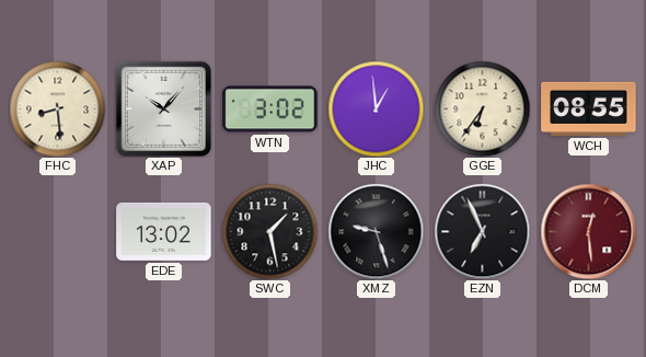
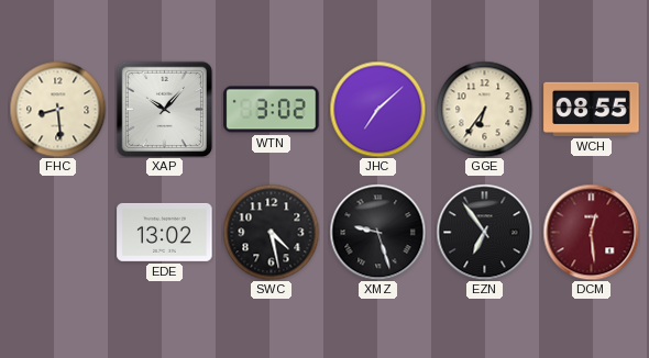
JHC: 12:59 -> 7:08 (377, 109)
SWC: 1:28 -> 4:28 (271, 232)
EZN: 6:56 -> 6:54 (484, 232)
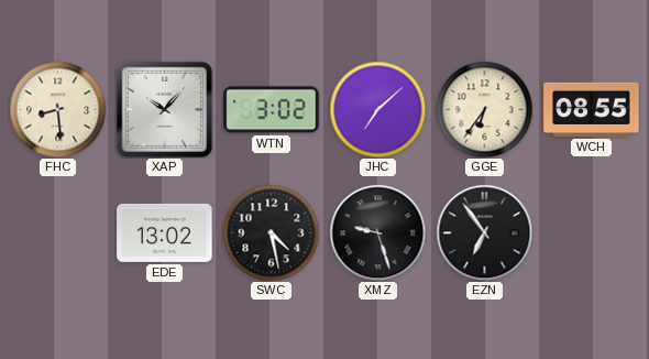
DCM: 12:29 -> none (591, 232)
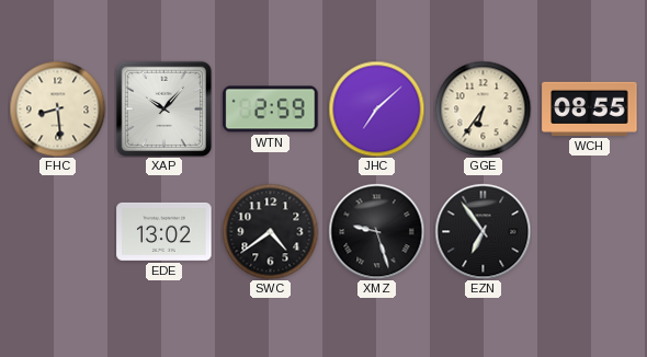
WTN: 3:02 -> 2:59 (271, 110)
SWC: 4:28 -> 4:39 (270, 231)
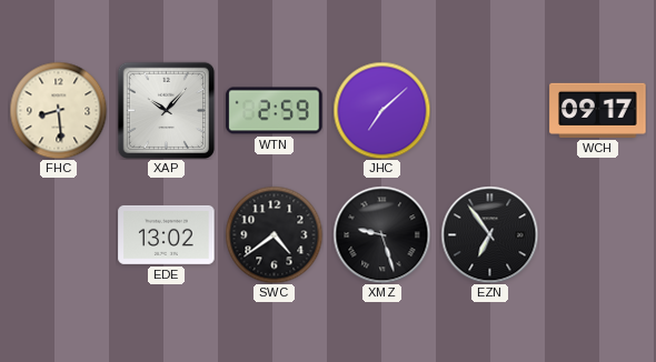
GGE: 6:36 -> none (483, 108)
WCH: 08:55 -> 09:17 (598, 110)
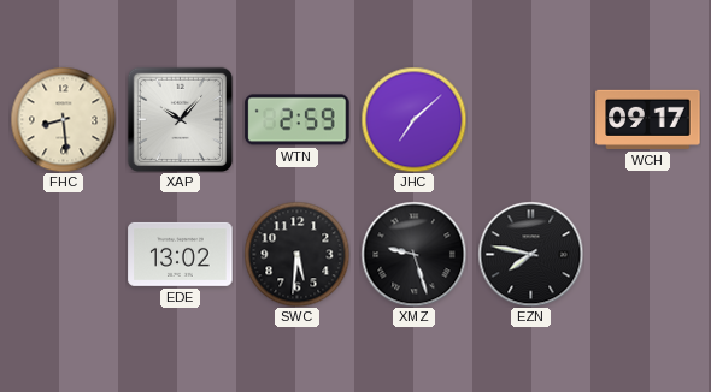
SWC: 4:39 -> 5:31 (296, 254)
EZN: 6:54 -> 7:47 (530, 254)
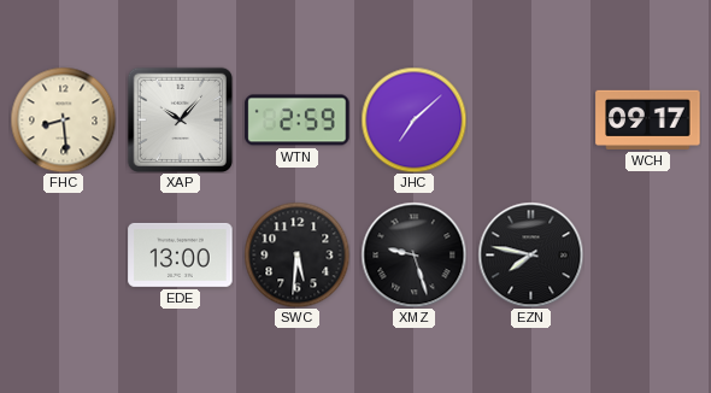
EDE: 13:02 -> 13:00 (181, 254)
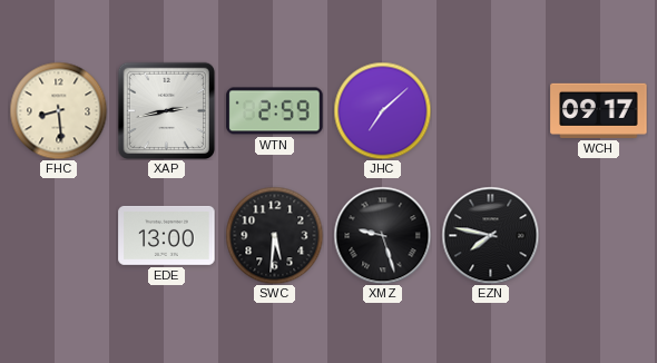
XAP: 10:07 -> 2:43 (166, 110)
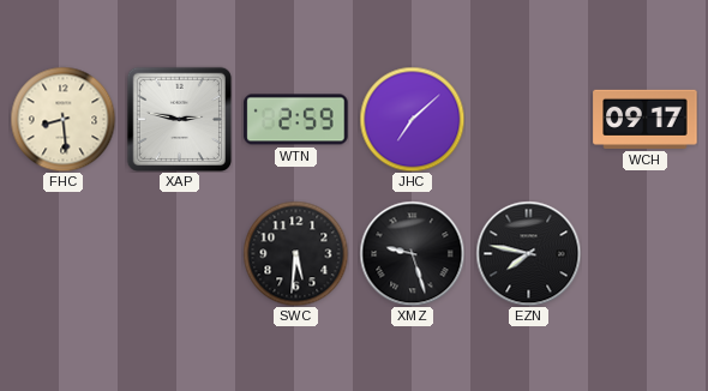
XAP: 2:43 -> 2:47 (179, 119)
EDE: 13:00 -> none (167, 235)
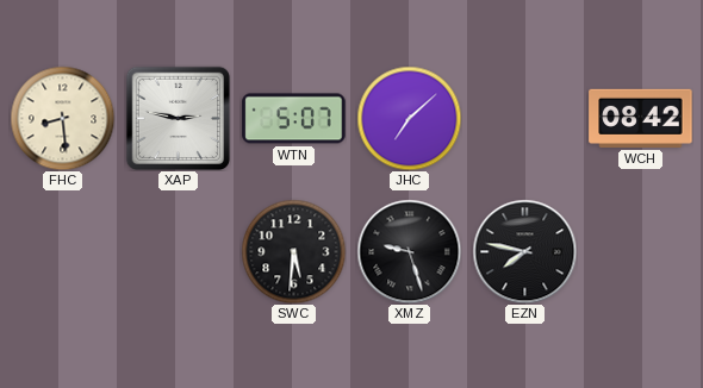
WTN: 2:59 -> 5:07 (294, 119)
WCH: 09:17 -> 08:42 (641, 118)
